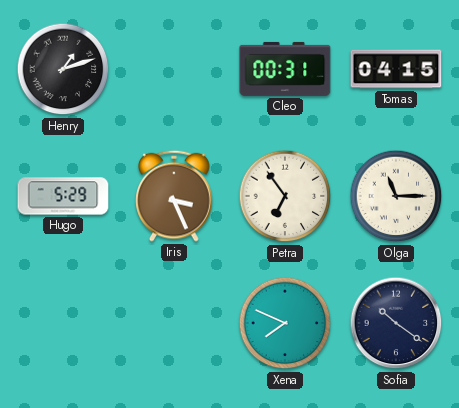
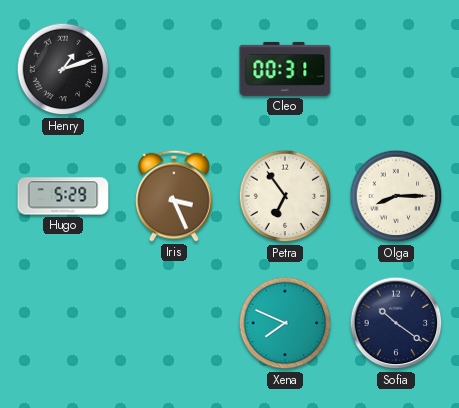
Tomas: 04:15 -> none (396, 69)
Olga: 11:15 -> 8:15 (396, 196)
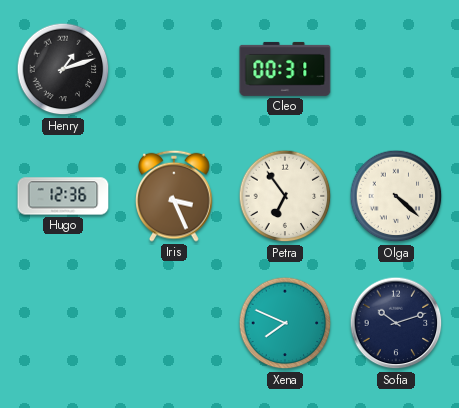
Hugo: 5:29 -> 12:36 (63, 196)
Olga: 8:15 -> 4:22 (396, 196)
Sofia: 10:21 -> 10:12 (396, 323)
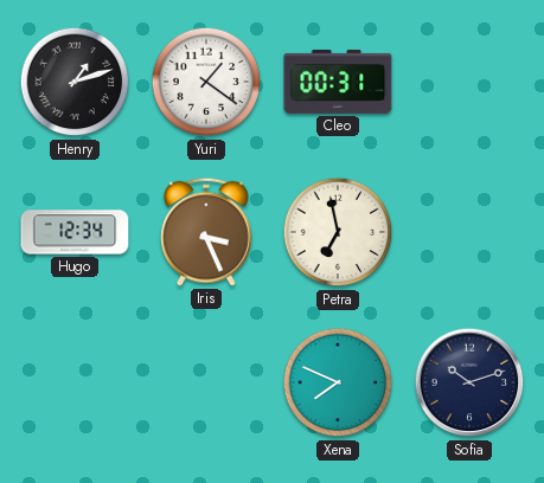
Yuri: none -> 1:21 (206, 82)
Hugo: 12:36 -> 12:34 (75, 232)
Petra: 6:54 -> 6:58 (338, 232)
Olga: 4:22 -> none (396, 196)
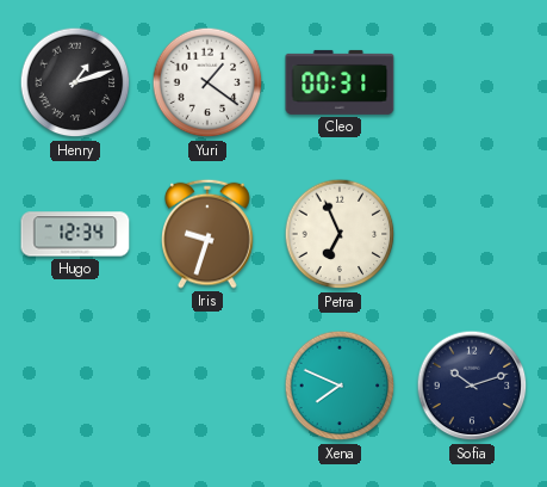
Iris: 3:26 -> 9:33 (207, 234)
Petra: 6:58 -> 6:56 (340, 234)
